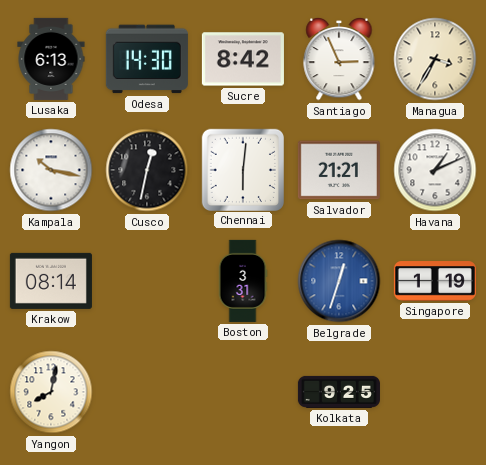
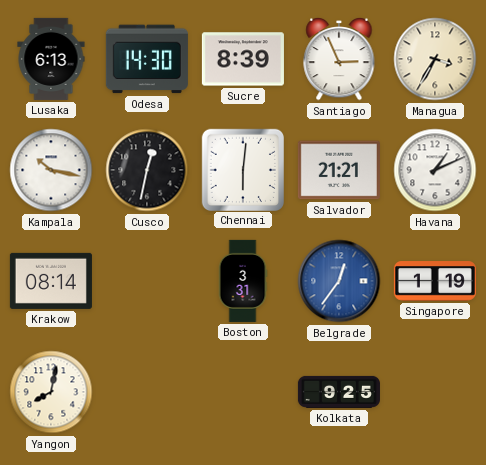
Sucre: 8:42 -> 8:39 (243, 59)
Belgrade: 12:33 -> 12:36 (339, 281)
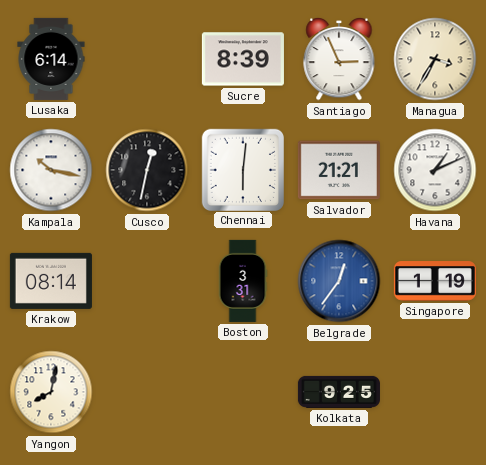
Lusaka: 6:13 -> 6:14 (51, 59)
Odesa: 14:30 -> none (147, 59)
